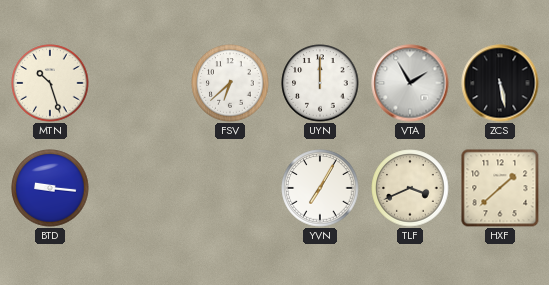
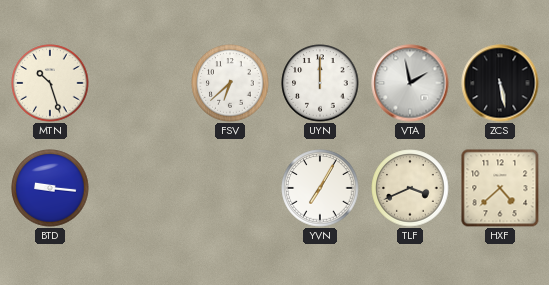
VTA: 1:55 -> 1:58 (410, 83)
HXF: 1:38 -> 4:38 (500, 188)
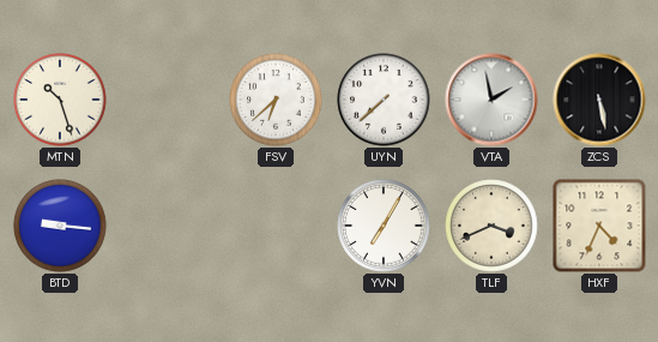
UYN: 12:00 -> 7:38 (384, 100)
HXF: 4:38 -> 4:34 (599, 226)
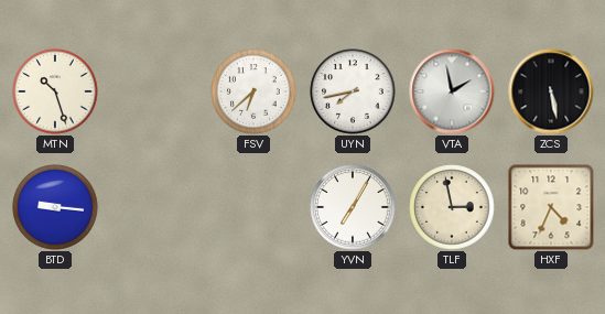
UYN: 7:38 -> 7:43 (353, 91)
TLF: 3:41 -> 2:58 (452, 207)
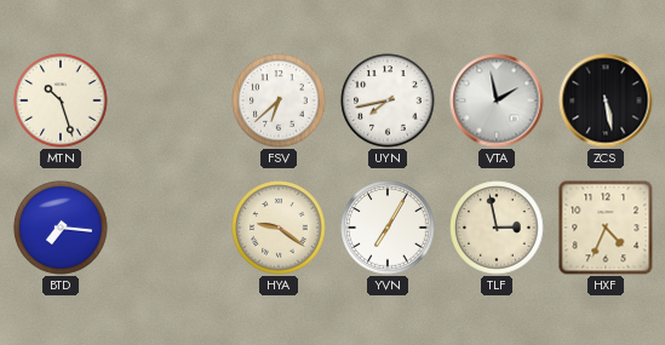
BTD: 9:16 -> 7:16 (61, 228)
HYA: none -> 9:21 (279, 228)
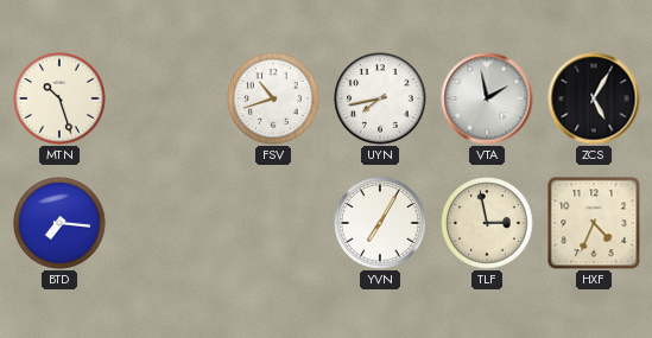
FSV: 6:38 -> 10:42 (273, 98)
ZCS: 5:28 -> 5:05 (594, 98)
HYA: 9:21 -> none (279, 228)
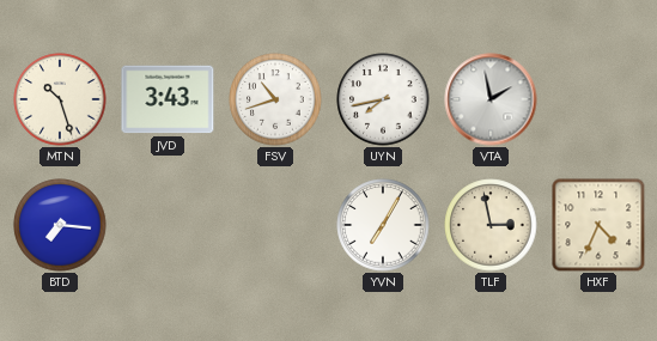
JVD: none -> 3:43 (168, 99)
ZCS: 5:05 -> none (594, 98)
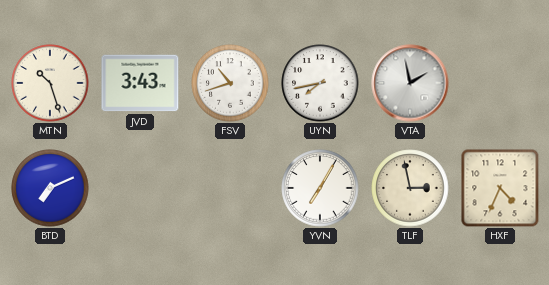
BTD: 7:16 -> 7:11 (50, 188)
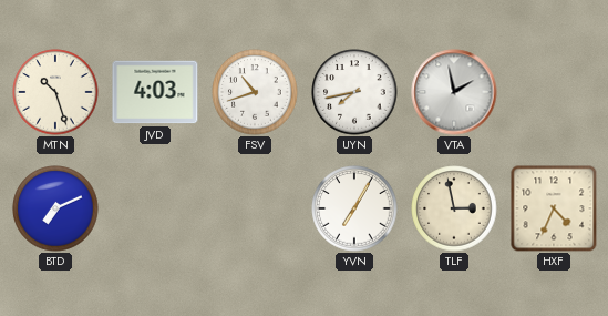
JVD: 3:43 -> 4:03 (155, 92)
